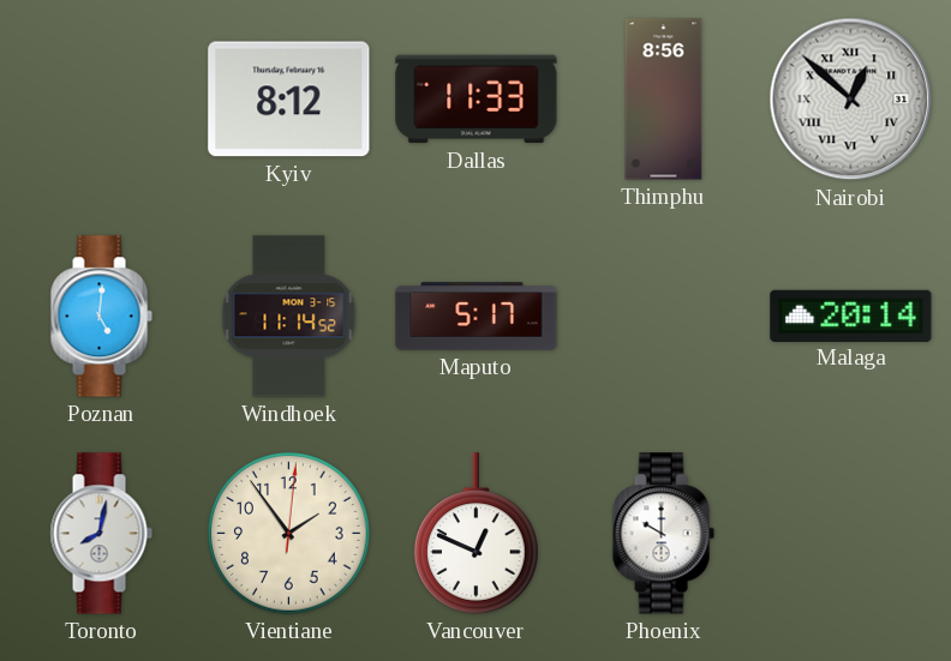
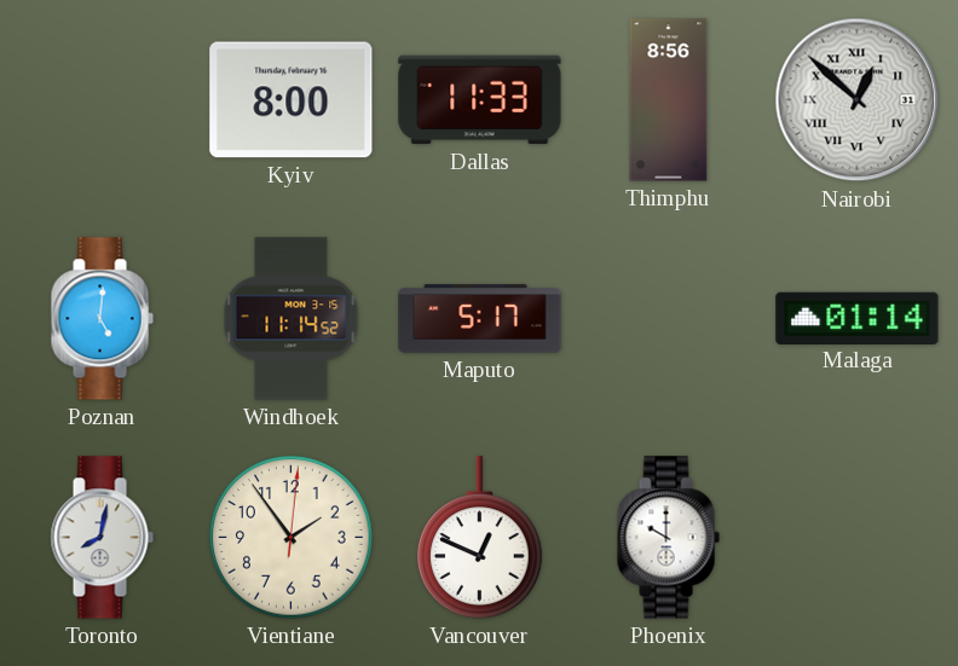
Kyiv: 8:12 -> 8:00 (292, 100)
Malaga: 20:14 -> 01:14 (858, 318)
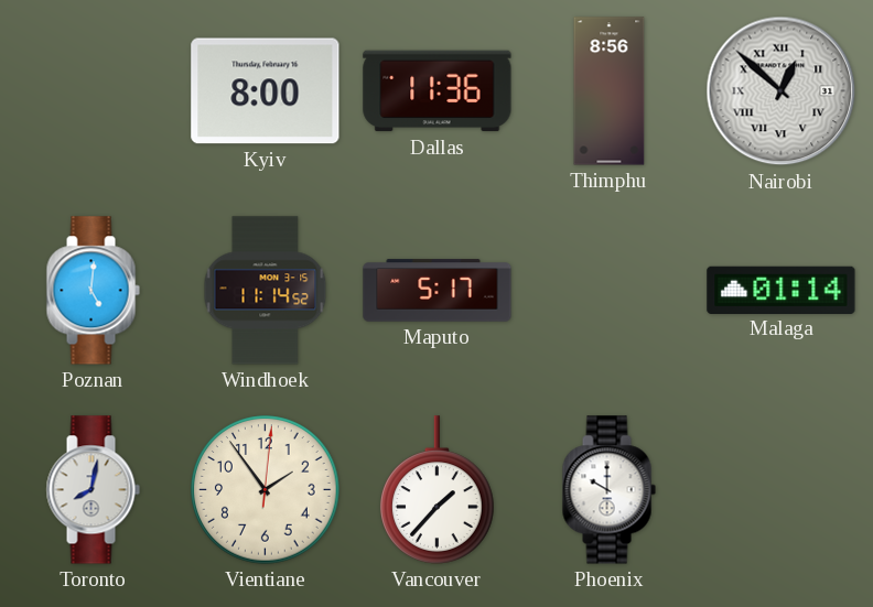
Dallas: 11:33 -> 11:36 (438, 91)
Vancouver: 12:49 -> 1:37 (438, 490)
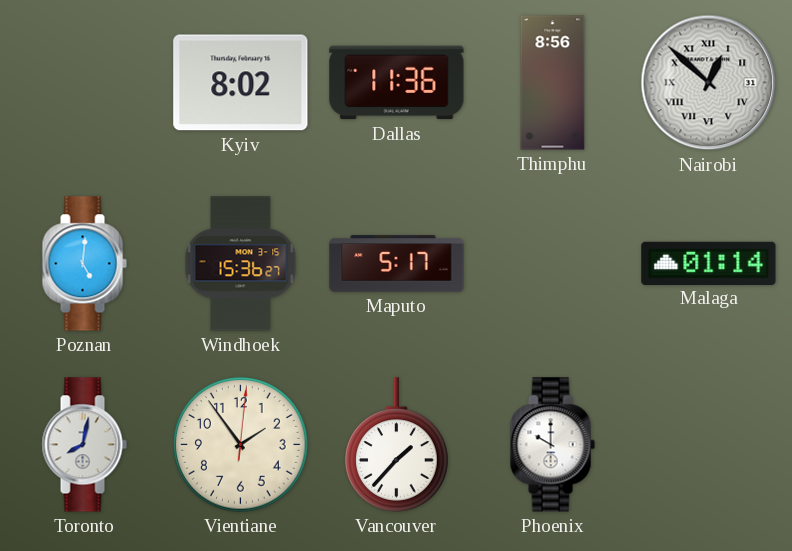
Kyiv: 8:00 -> 8:02 (241, 83)
Windhoek: 11:14 -> 15:36 (241, 264)
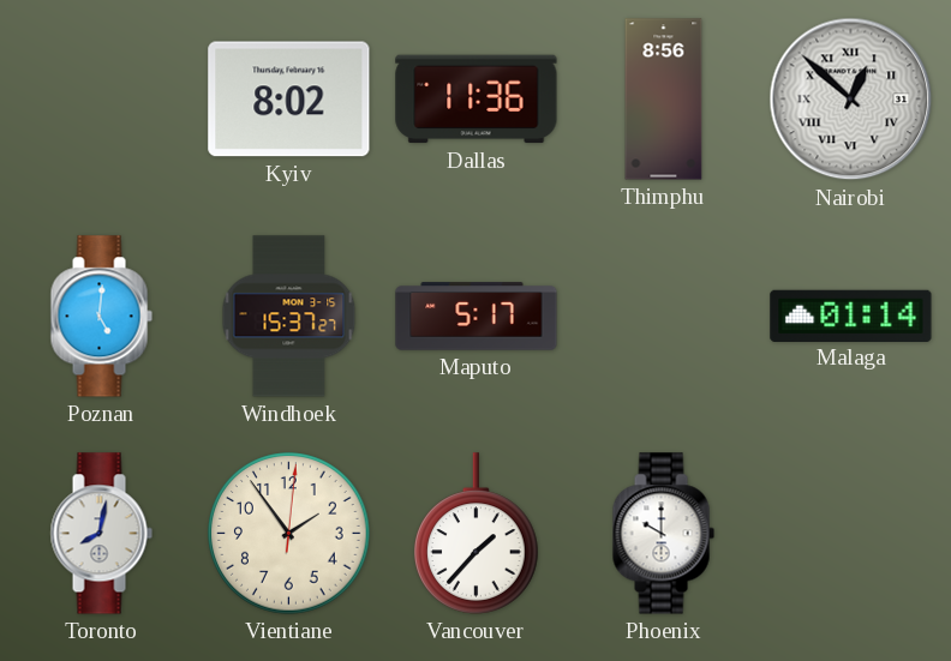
Windhoek: 15:36 -> 15:37 (289, 317)
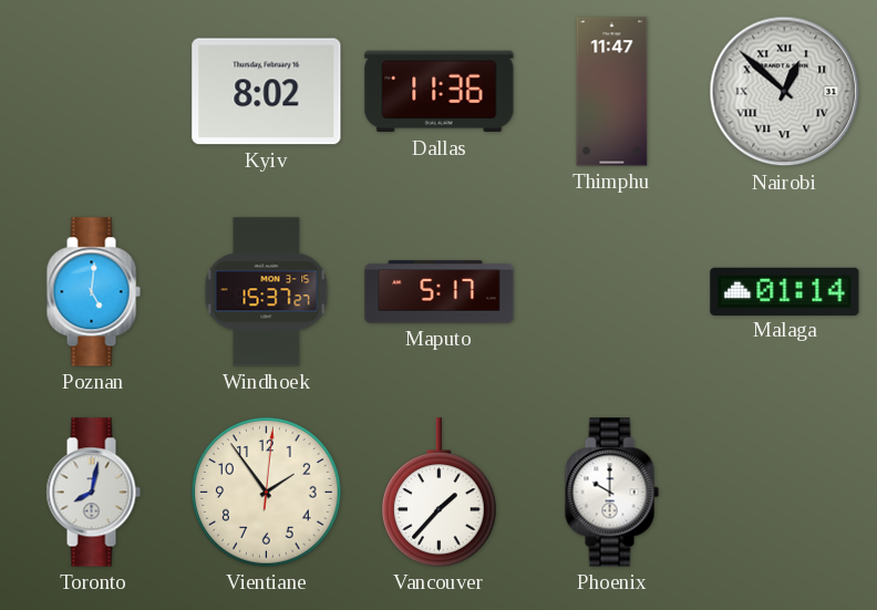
Thimphu: 8:56 -> 11:47 (612, 92)
